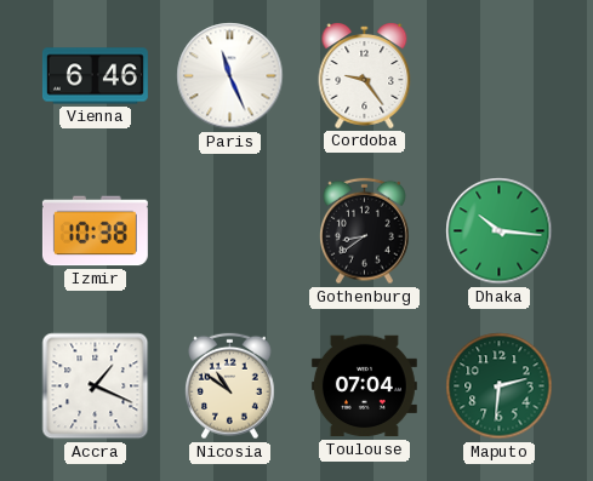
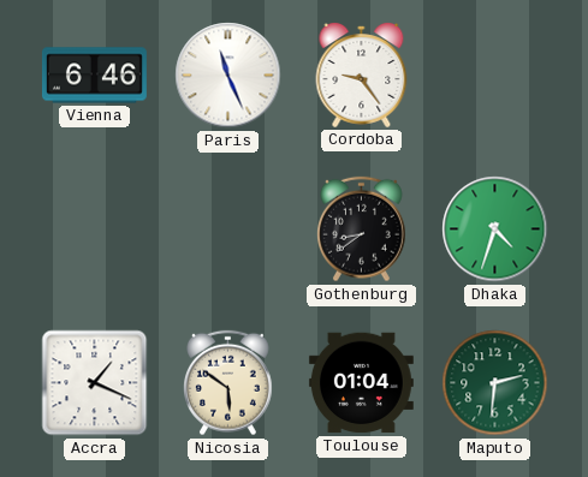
Izmir: 10:38 -> none (95, 231)
Dhaka: 10:16 -> 4:33 (495, 229)
Nicosia: 10:51 -> 5:51 (228, 383)
Toulouse: 07:04 -> 01:04 (361, 383)
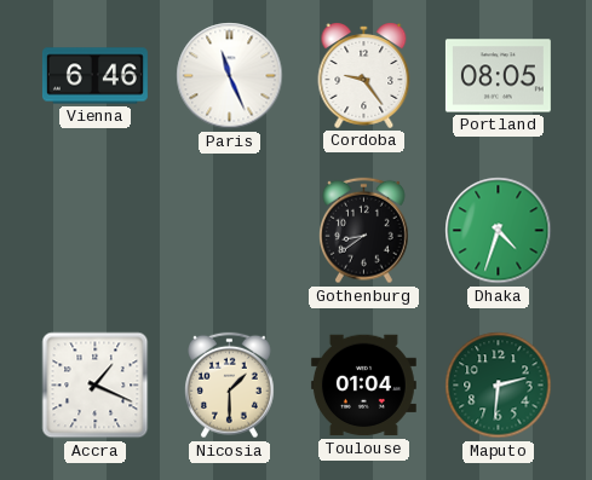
Portland: none -> 08:05 (498, 76)
Nicosia: 5:51 -> 1:30 (230, 386)
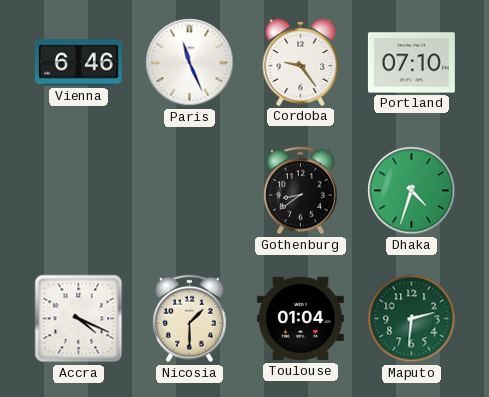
Portland: 08:05 -> 07:10 (411, 63)
Accra: 1:19 -> 4:19 (79, 319)
